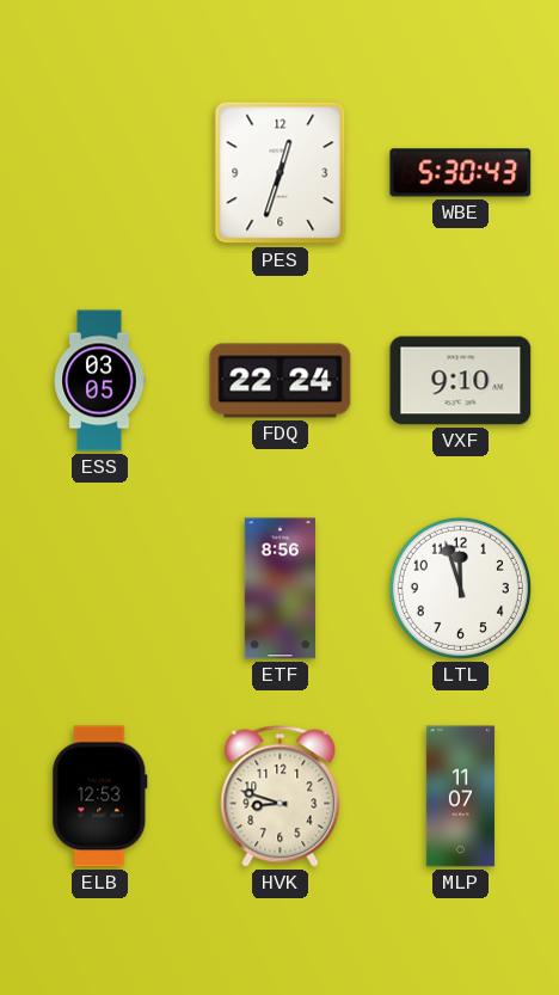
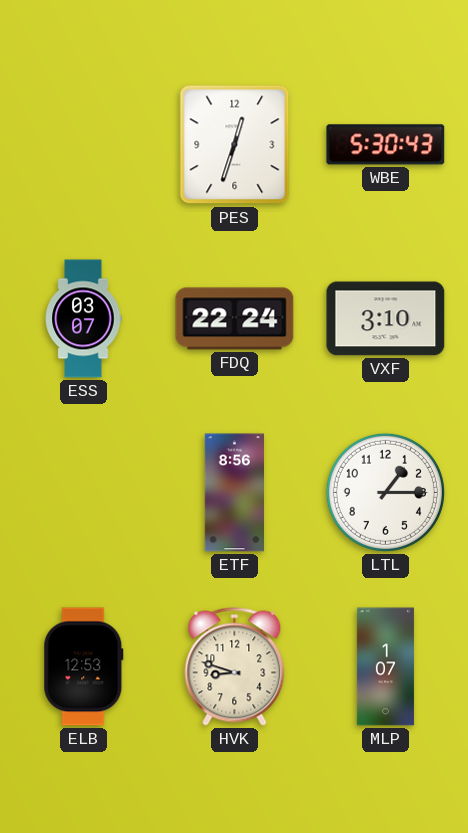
ESS: 03:05 -> 03:07 (83, 319)
VXF: 9:10 -> 3:10 (386, 319)
LTL: 11:57 -> 1:15 (385, 492)
MLP: 11:07 -> 1:07 (385, 667)
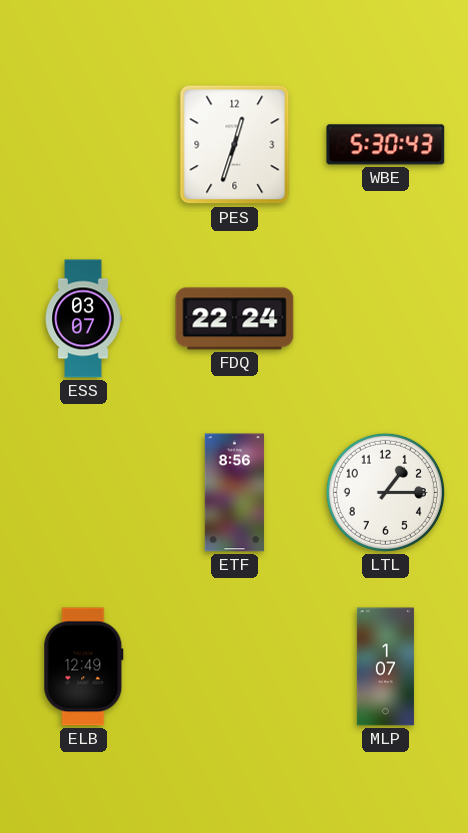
VXF: 3:10 -> none (386, 319)
ELB: 12:53 -> 12:49 (84, 667)
HVK: 8:48 -> none (235, 667)
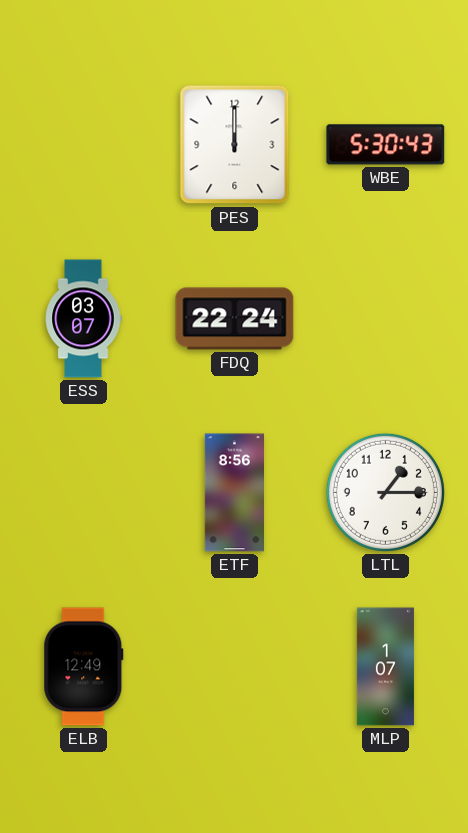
PES: 12:33 -> 12:00 (235, 145)
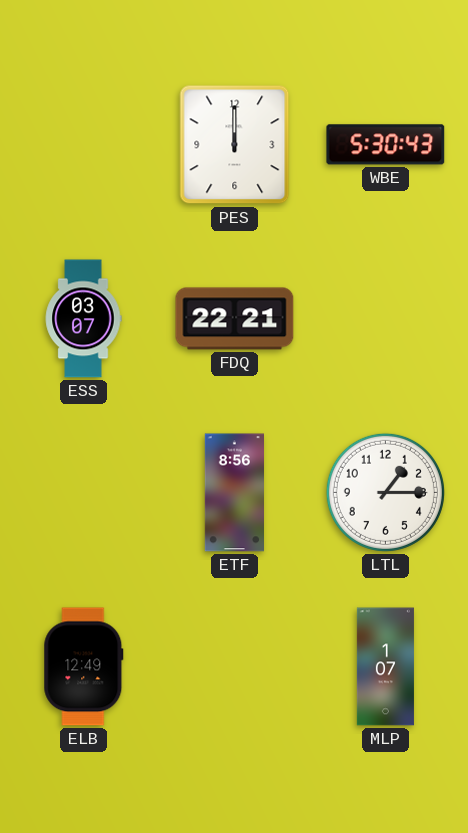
FDQ: 22:24 -> 22:21 (235, 319)
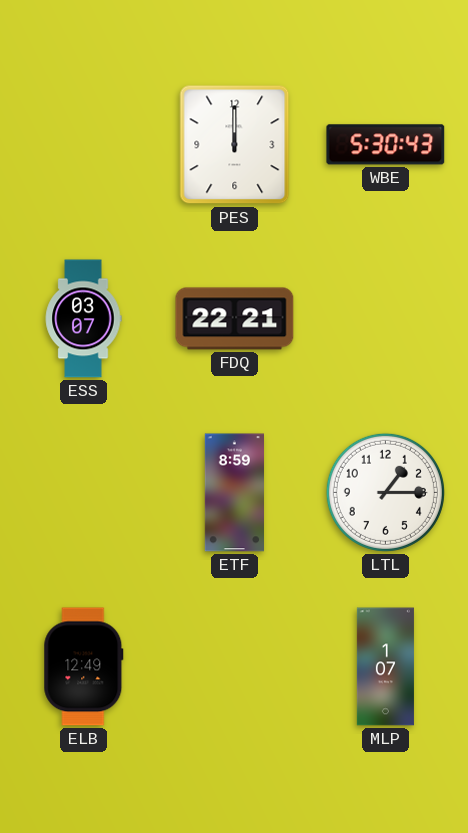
ETF: 8:56 -> 8:59 (234, 493)
